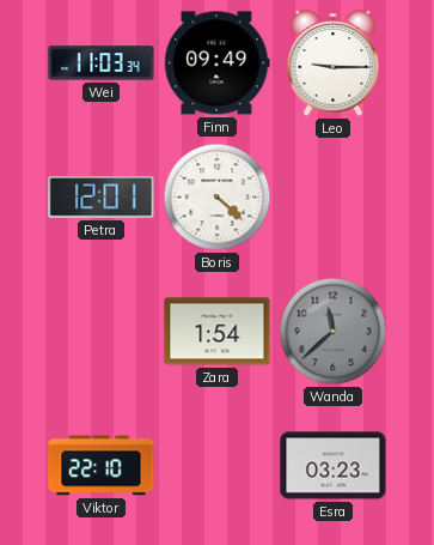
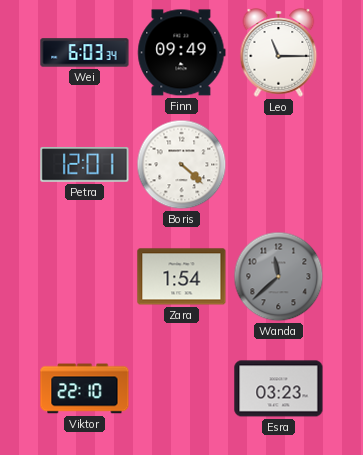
Wei: 11:03 -> 6:03 (85, 53)
Leo: 9:15 -> 11:15 (279, 53)
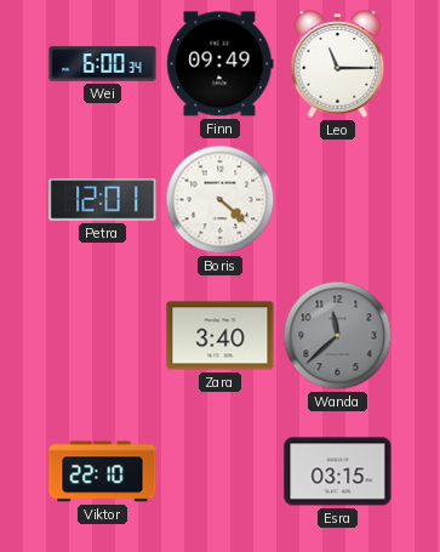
Wei: 6:03 -> 6:00 (103, 64)
Zara: 1:54 -> 3:40 (221, 336)
Esra: 03:23 -> 03:15 (338, 472)
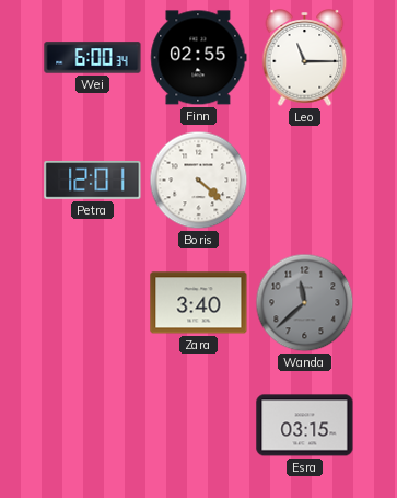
Finn: 09:49 -> 02:55 (199, 58)
Viktor: 22:10 -> none (103, 472)
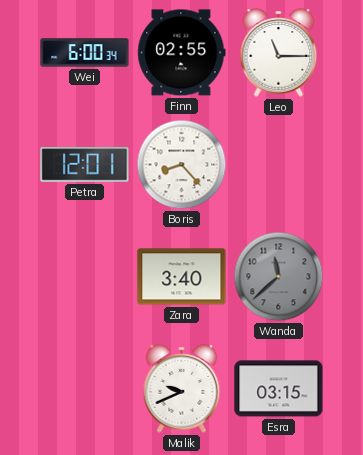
Boris: 4:22 -> 8:23 (182, 165)
Malik: none -> 9:41 (182, 389)
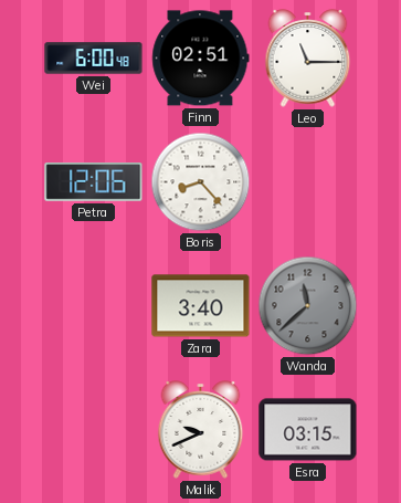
Wei: 6:00:34 -> 6:00:48 (94, 59)
Finn: 02:55 -> 02:51 (201, 59)
Petra: 12:01 -> 12:06 (94, 182)
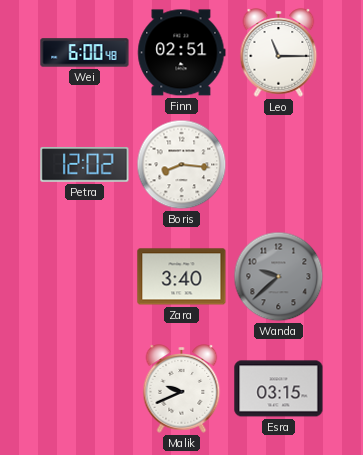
Petra: 12:06 -> 12:02 (85, 165)
Boris: 8:23 -> 8:16 (182, 165)
Wanda: 11:38 -> 9:38 (279, 277)
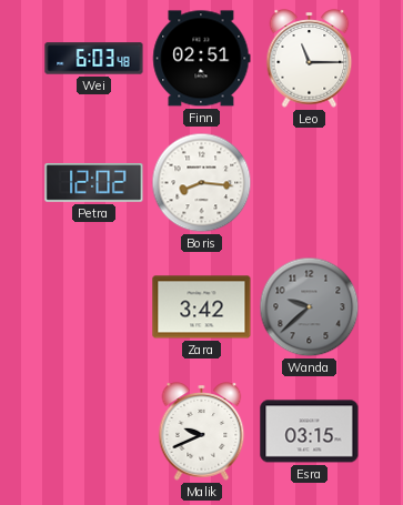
Wei: 6:00 -> 6:03 (94, 59)
Zara: 3:40 -> 3:42 (202, 307)
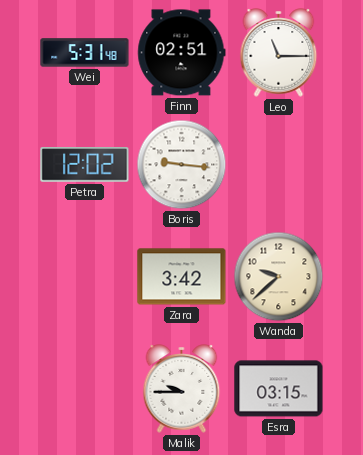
Wei: 6:03 -> 5:31 (85, 53)
Boris: 8:16 -> 9:16 (182, 165)
Wanda dial: grey -> cream (279, 277)
Malik: 9:41 -> 9:45 (182, 389)
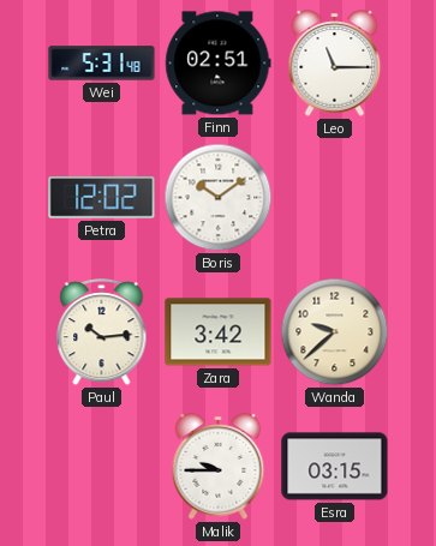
Boris: 9:16 -> 10:09 (219, 198)
Paul: none -> 10:14 (102, 332)
